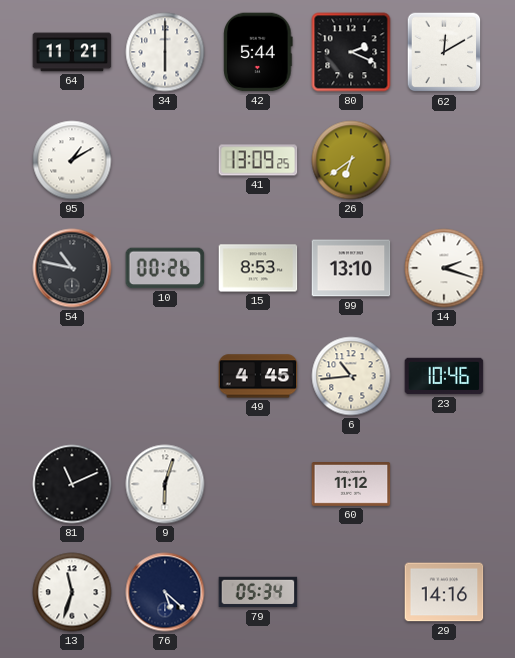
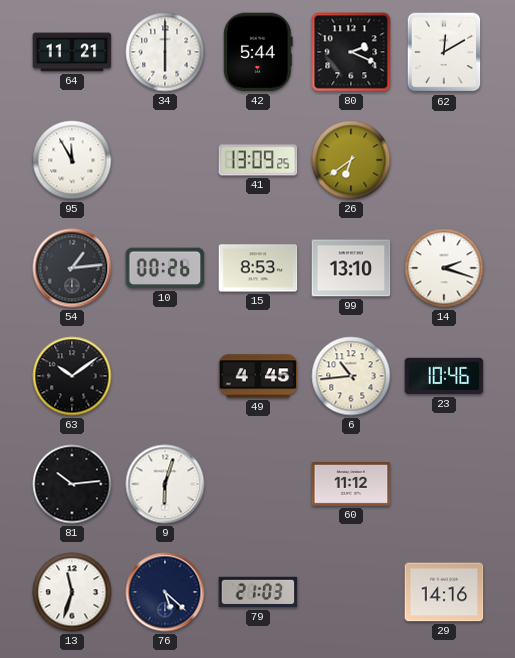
95: 1:10 -> 11:55 (72, 160)
54: 10:47 -> 1:14 (72, 268)
63: none -> 10:09 (72, 376)
81: 11:11 -> 10:14 (72, 484)
79: 05:34 -> 21:03 (258, 592)
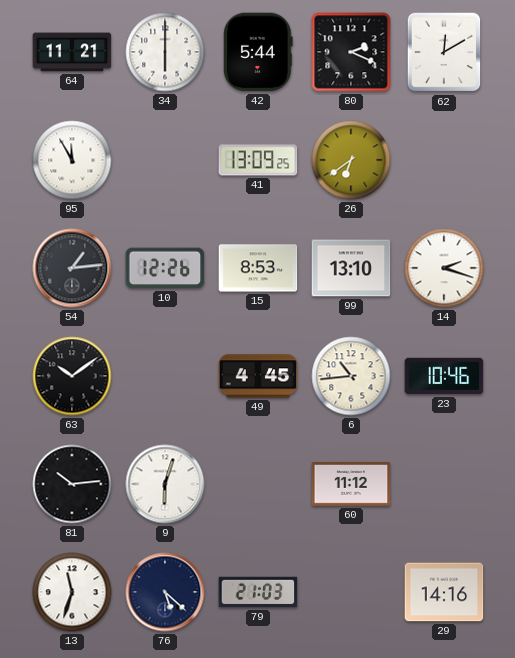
10: 00:26 -> 12:26 (165, 268)
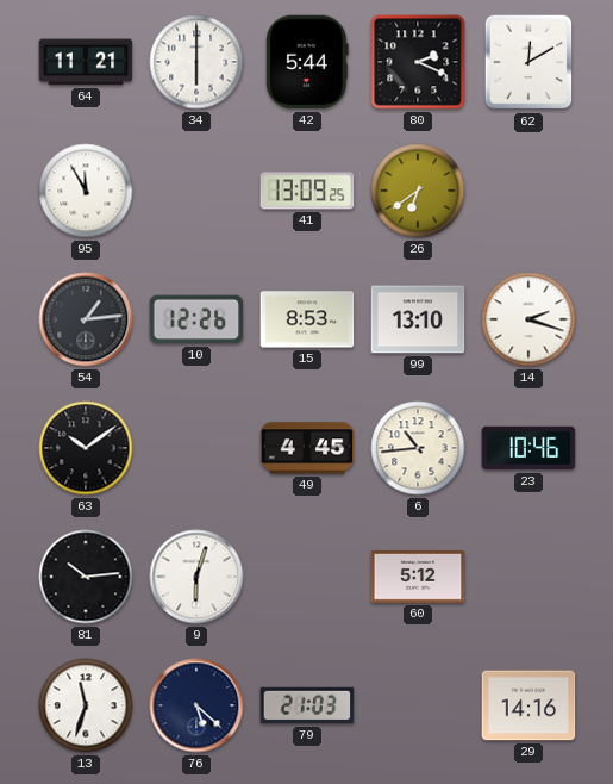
60: 11:12 -> 5:12 (418, 578)
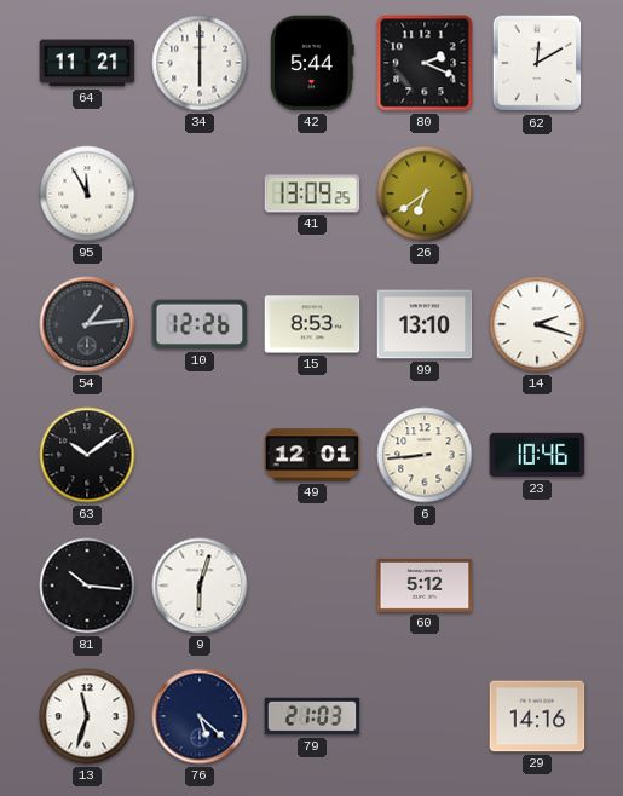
49: 4:45 -> 12:01 (312, 455)
6: 10:44 -> 8:44 (425, 455)
81: 10:14 -> 10:16 (87, 586)
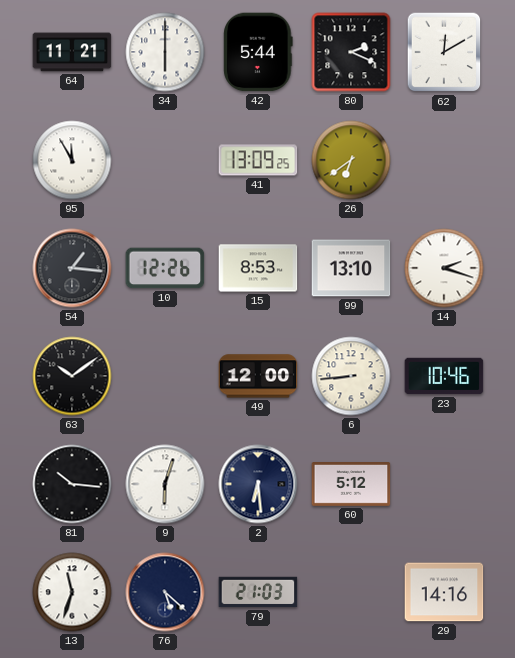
54: 1:14 -> 1:16 (72, 268)
49: 12:01 -> 12:00 (258, 376)
2: none -> 6:29 (258, 484)
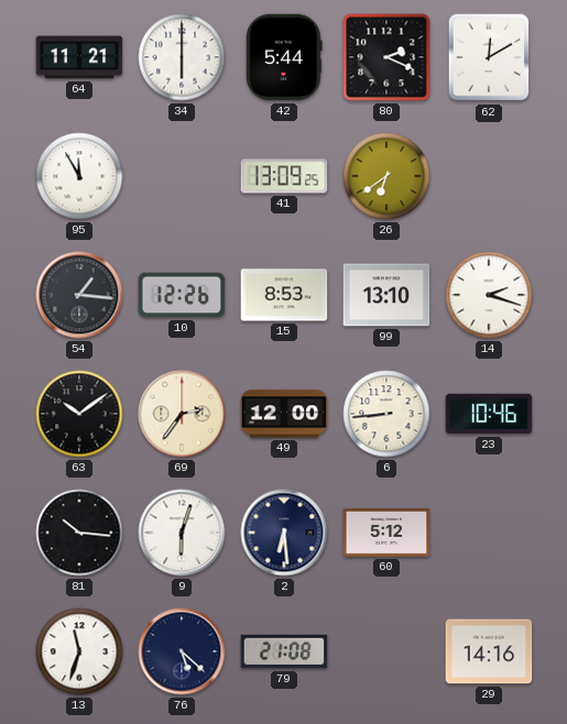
69: none -> 2:36 (182, 414)
79: 21:03 -> 21:08 (284, 651)
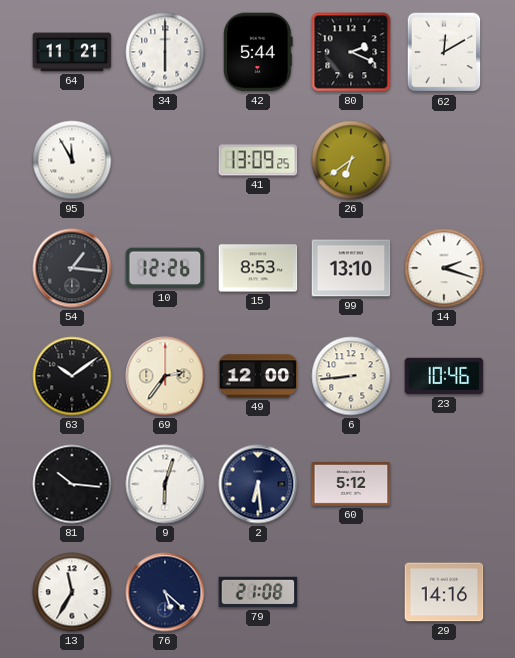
13: 11:33 -> 11:35 (72, 592)
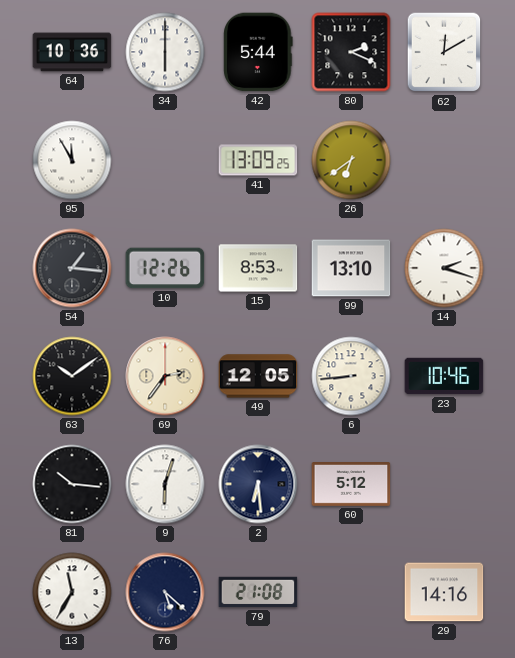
64: 11:21 -> 10:36 (72, 52)
49: 12:00 -> 12:05 (258, 376)
